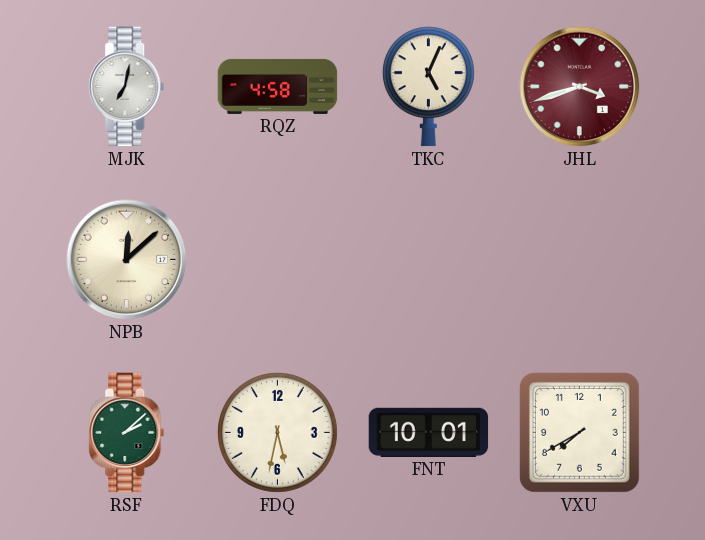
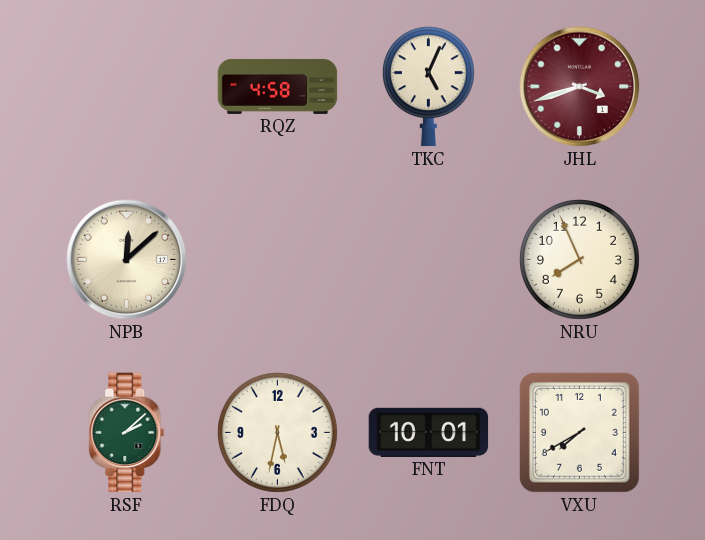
MJK: 7:02 -> none (127, 87)
NRU: none -> 7:56 (579, 259)
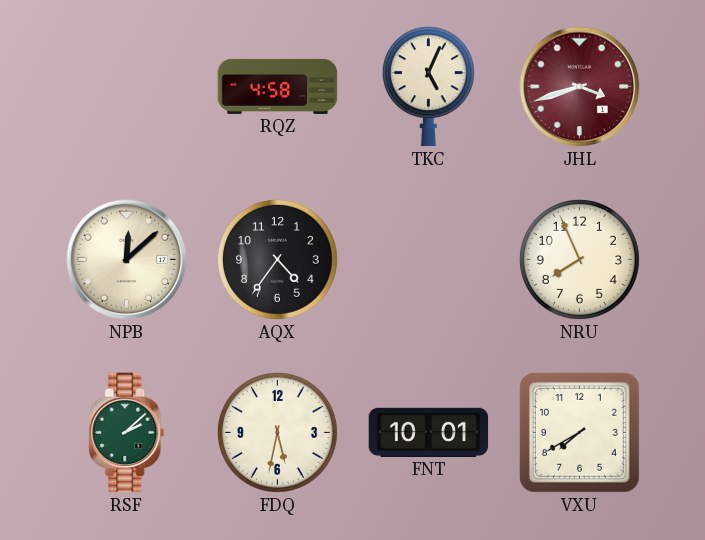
AQX: none -> 4:36 (277, 259)
